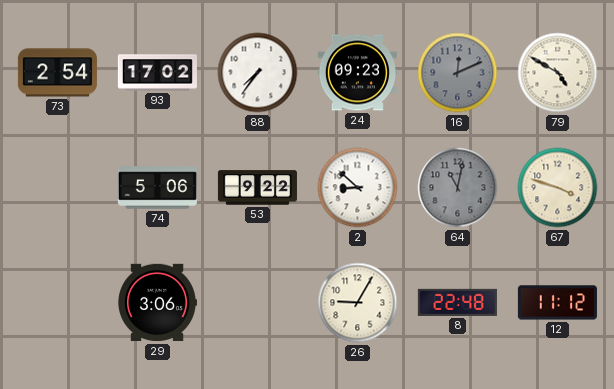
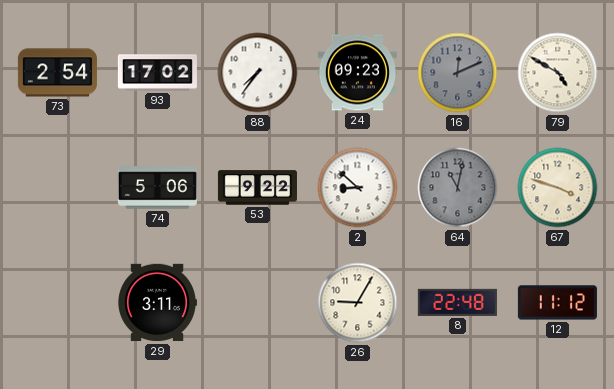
29: 3:06 -> 3:11 (157, 303)
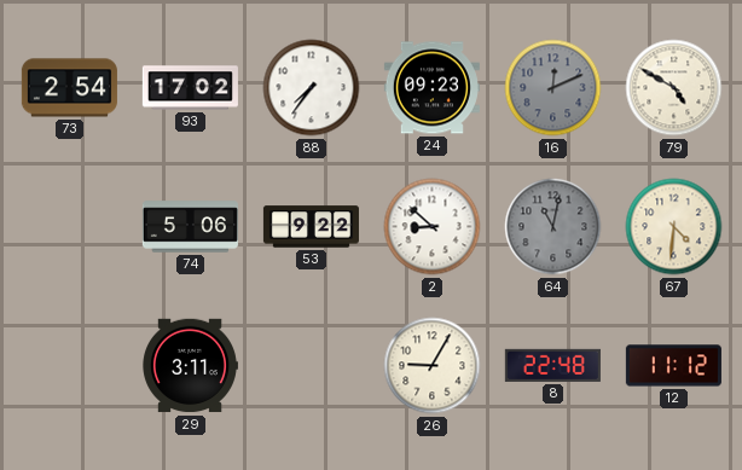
67: 3:48 -> 4:31 (674, 227)
